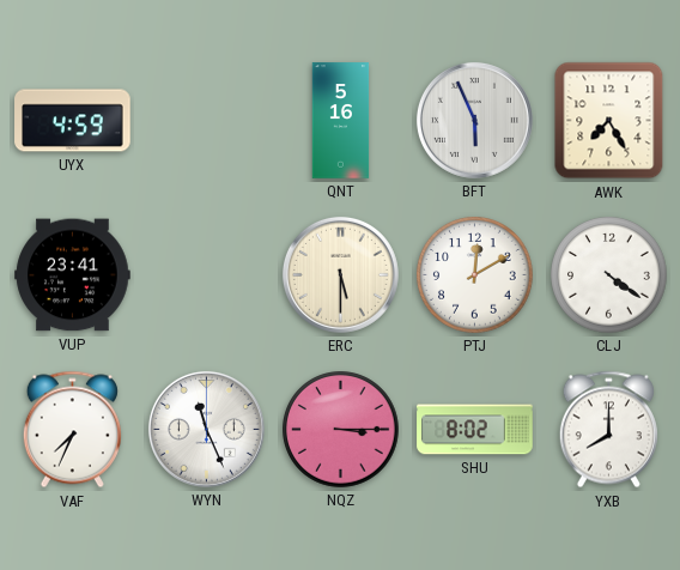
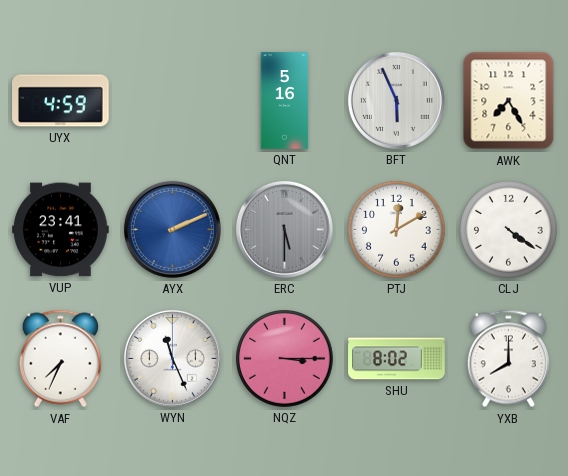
AYX: none -> 2:11 (172, 229)
ERC dial: cream -> grey (284, 229)
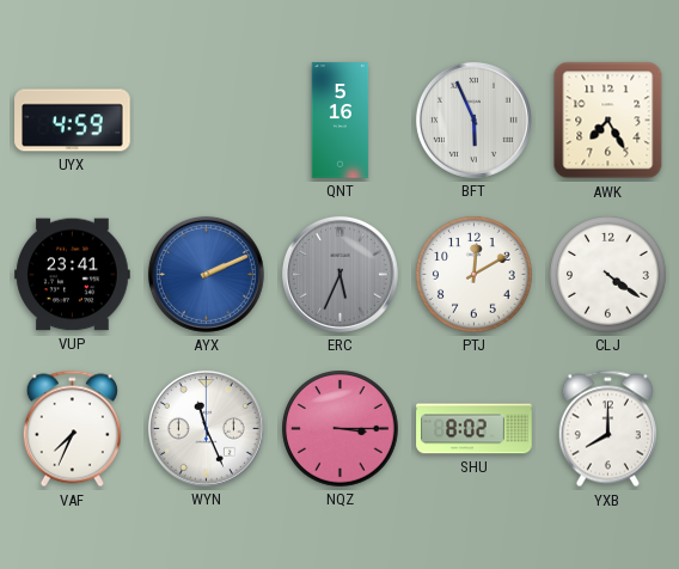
ERC: 5:30 -> 5:34 (339, 274)
